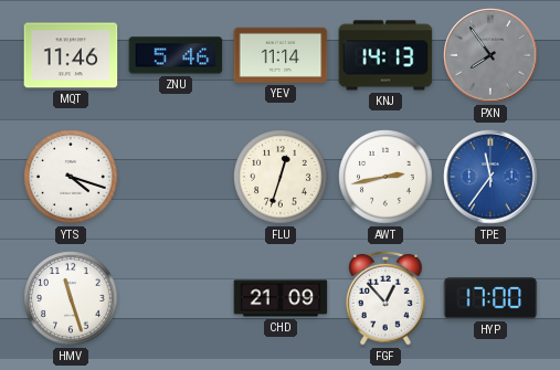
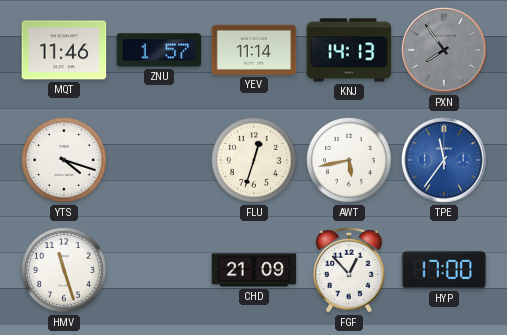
ZNU: 5:46 -> 1:57 (159, 50)
AWT: 2:43 -> 5:43 (349, 160)
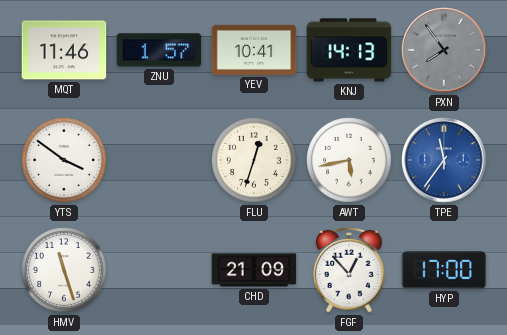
YEV: 11:14 -> 10:41 (254, 50)
YTS: 4:18 -> 3:51 (64, 160)
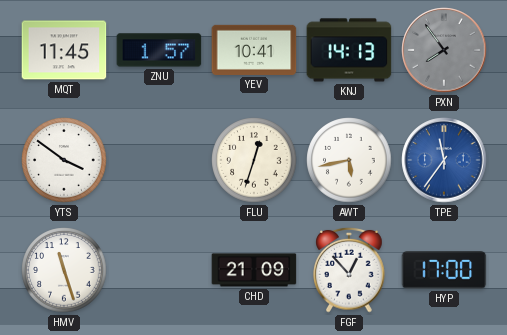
MQT: 11:46 -> 11:45 (64, 50)
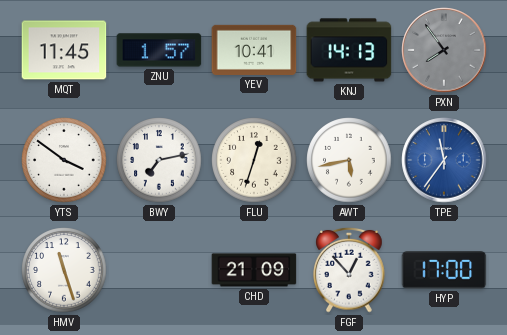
BWY: none -> 7:13 (159, 160)
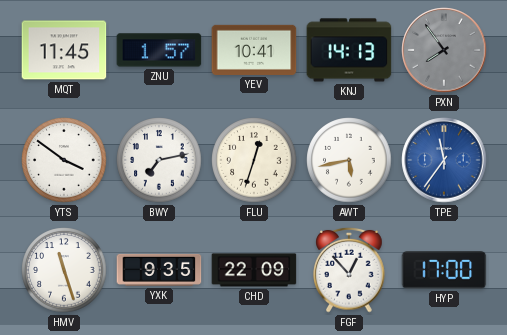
YXK: none -> 9:35 (159, 270)
CHD: 21:09 -> 22:09 (254, 270)
